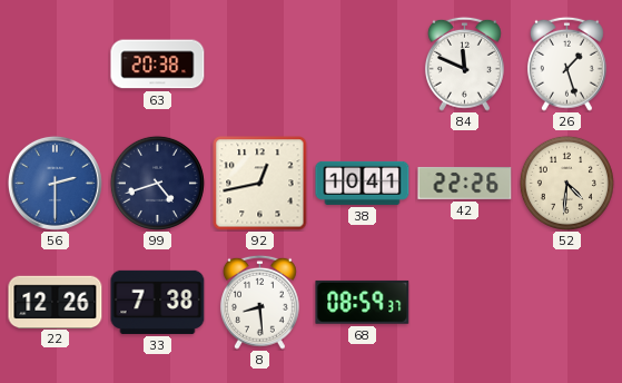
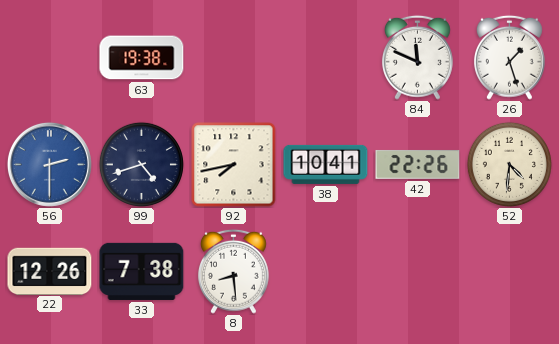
63: 20:38 -> 19:38 (142, 58)
92: 12:43 -> 7:43 (234, 165)
68: 08:59 -> none (363, 302)
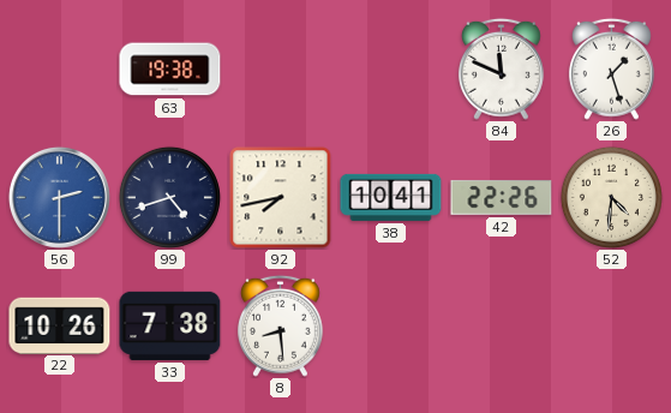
22: 12:26 -> 10:26 (60, 325)
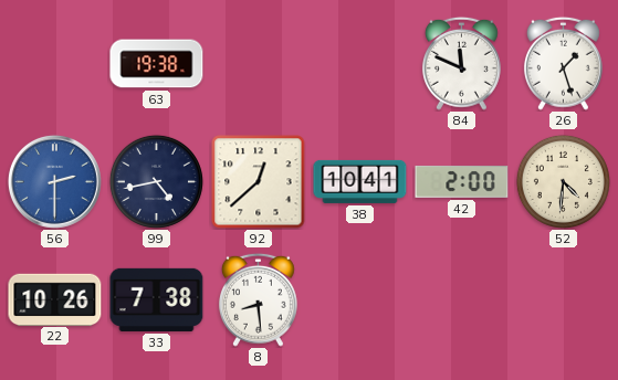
99: 4:42 -> 4:43 (156, 181)
92: 7:43 -> 12:38 (259, 182)
42: 22:26 -> 2:00 (462, 181)
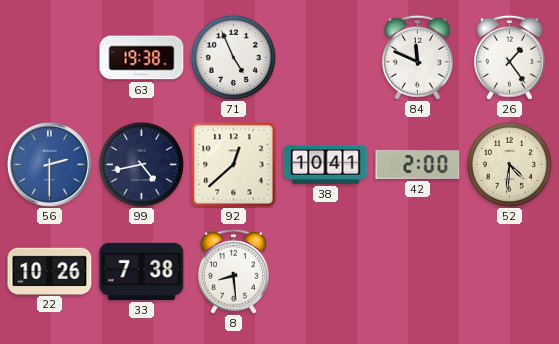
71: none -> 4:56 (233, 57)
26: 1:27 -> 1:24 (509, 57)
